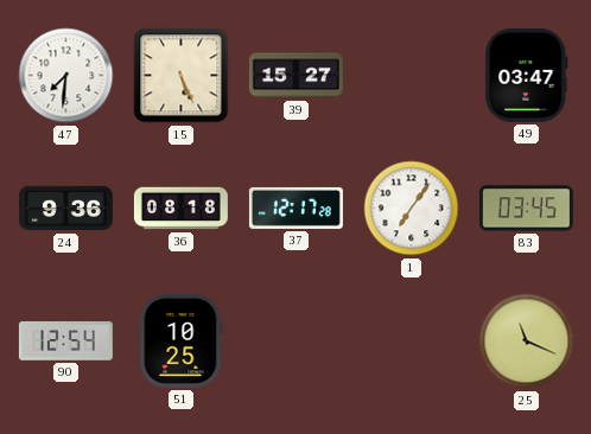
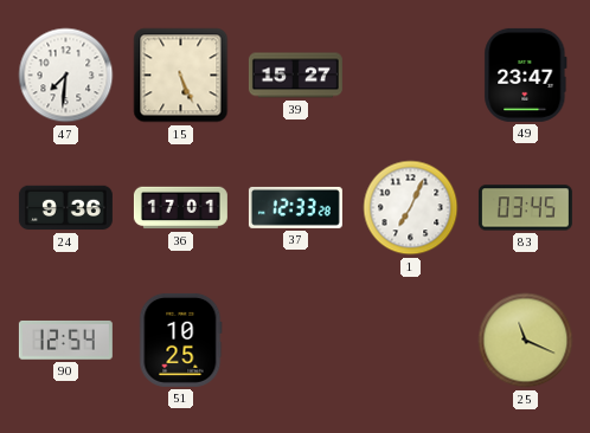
49: 03:47 -> 23:47 (526, 75)
36: 08:18 -> 17:01 (180, 208)
37: 12:17 -> 12:33 (295, 207)
1: 7:06 -> 7:04 (411, 208)
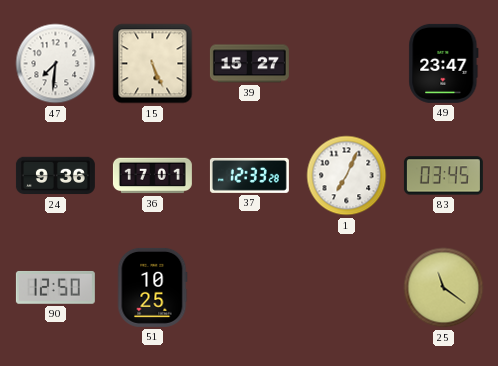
90: 12:54 -> 12:50 (55, 287)
25: 11:19 -> 11:21 (444, 288)
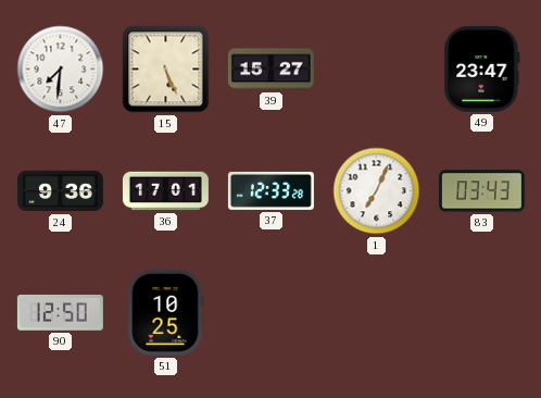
83: 03:45 -> 03:43 (481, 191)
25: 11:21 -> none (444, 288)
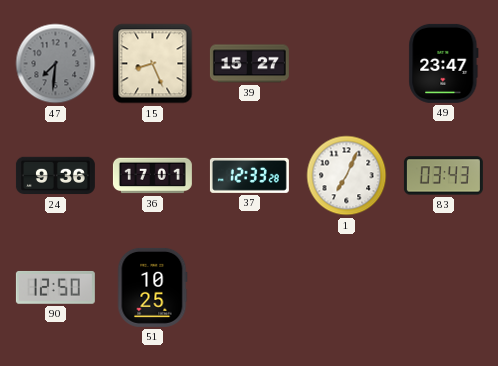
47 dial: white -> grey (56, 64)
15: 5:26 -> 8:26 (153, 64)
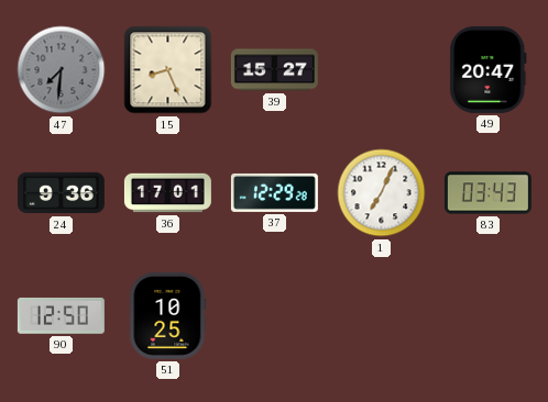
49: 23:47 -> 20:47 (489, 69)
37: 12:33 -> 12:29 (274, 192)
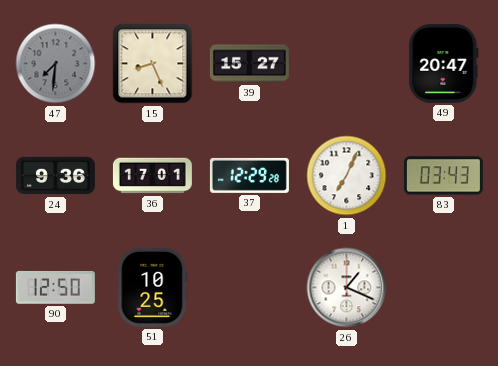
26: none -> 1:19 (347, 288)
